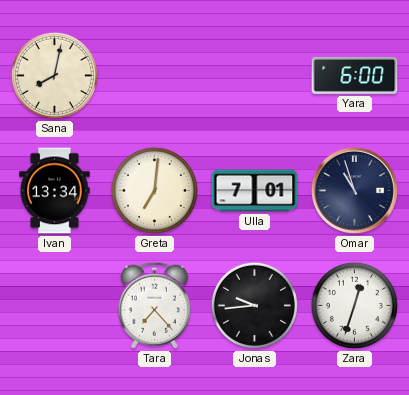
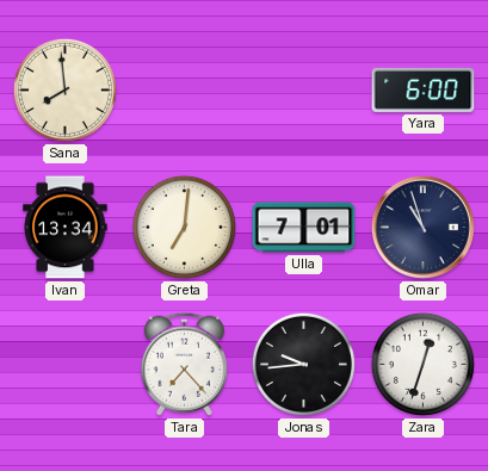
Sana: 8:02 -> 7:59 (64, 89)
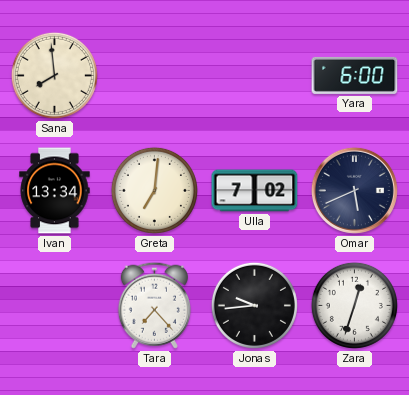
Ulla: 7:01 -> 7:02 (255, 191)
Omar: 10:57 -> 5:41 (354, 190)
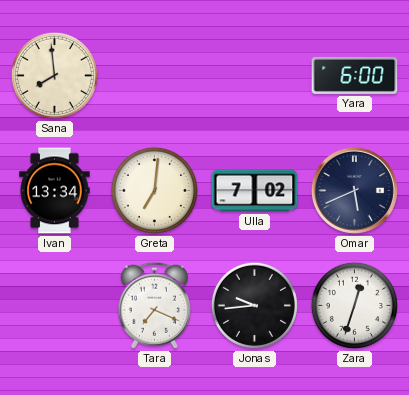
Tara: 7:23 -> 7:19 (154, 305)
